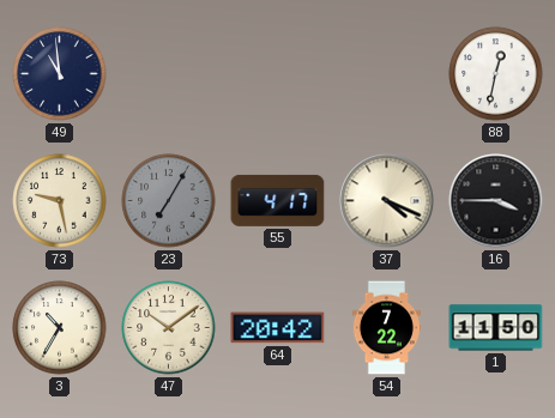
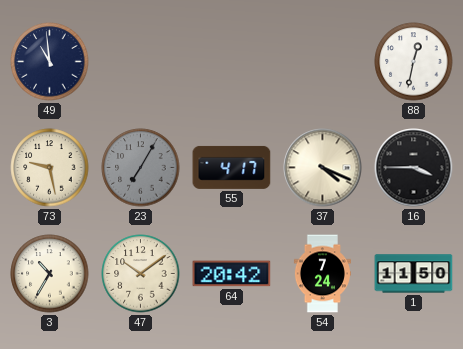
54: 7:22 -> 7:24 (322, 274)
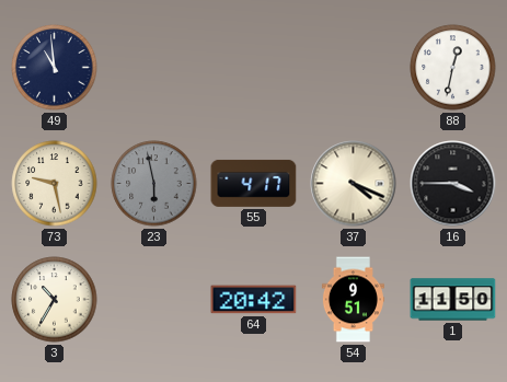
23: 7:05 -> 5:58 (154, 184)
47: 10:09 -> none (141, 274)
54: 7:24 -> 9:51 (353, 300)
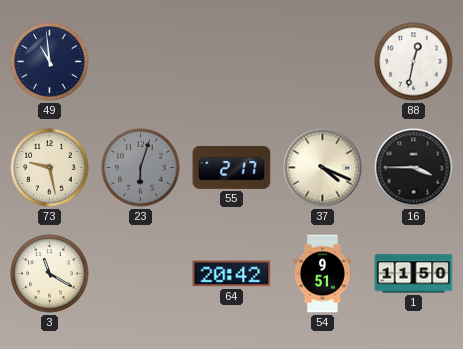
23: 5:58 -> 6:03 (141, 168)
55: 4:17 -> 2:17 (232, 167)
3: 10:35 -> 11:20 (50, 274)
